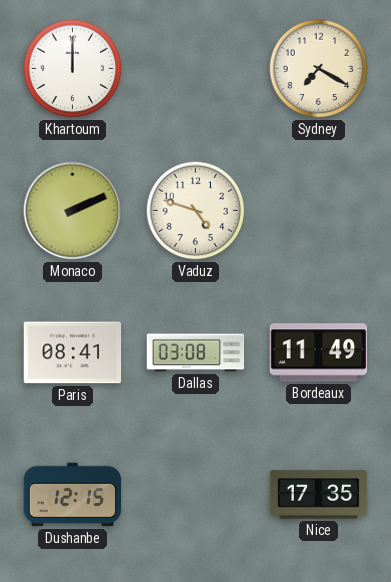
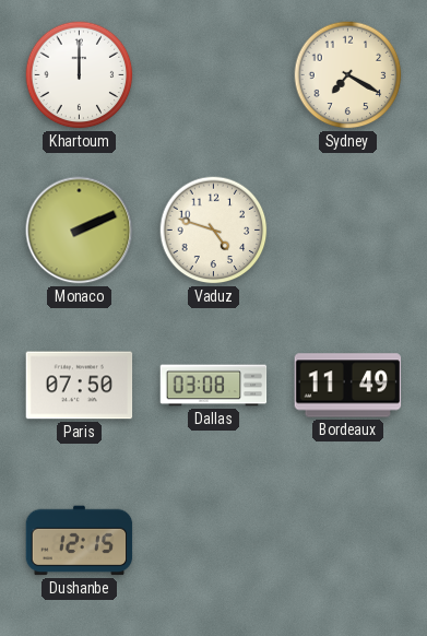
Paris: 08:41 -> 07:50 (80, 386)
Nice: 17:35 -> none (319, 495)
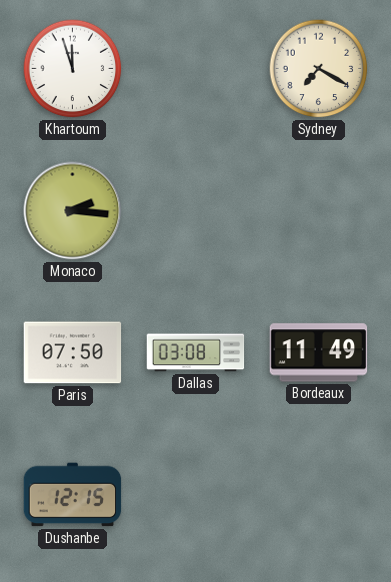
Khartoum: 12:00 -> 11:57 (73, 69)
Monaco: 2:11 -> 2:16 (73, 211)
Vaduz: 4:48 -> none (214, 231)
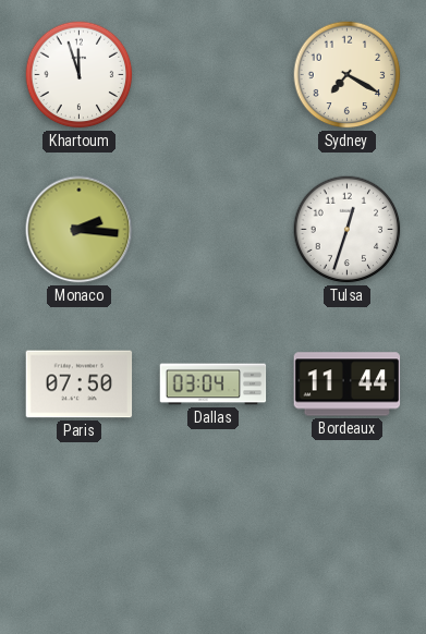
Tulsa: none -> 12:33 (348, 230)
Dallas: 03:08 -> 03:04 (214, 385)
Bordeaux: 11:49 -> 11:44 (348, 385)
Dushanbe: 12:15 -> none (73, 495)
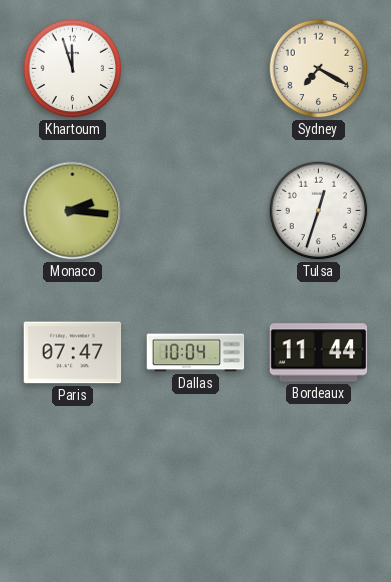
Paris: 07:50 -> 07:47 (73, 353)
Dallas: 03:04 -> 10:04 (196, 353)
